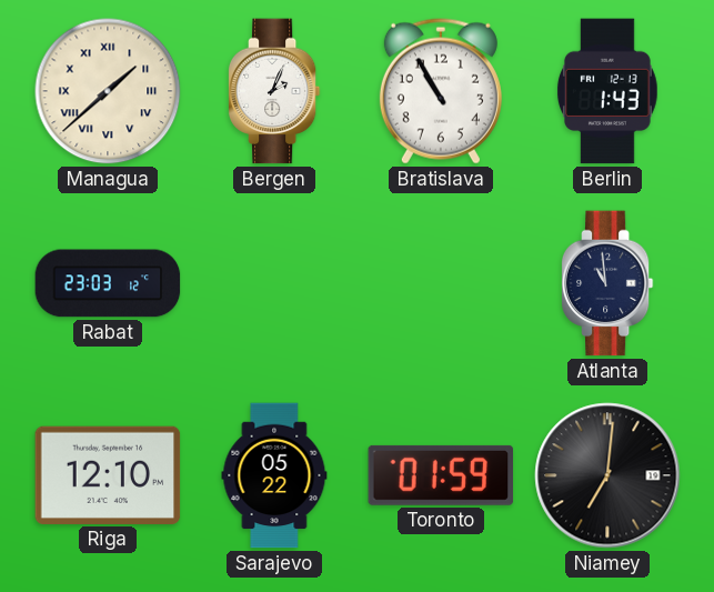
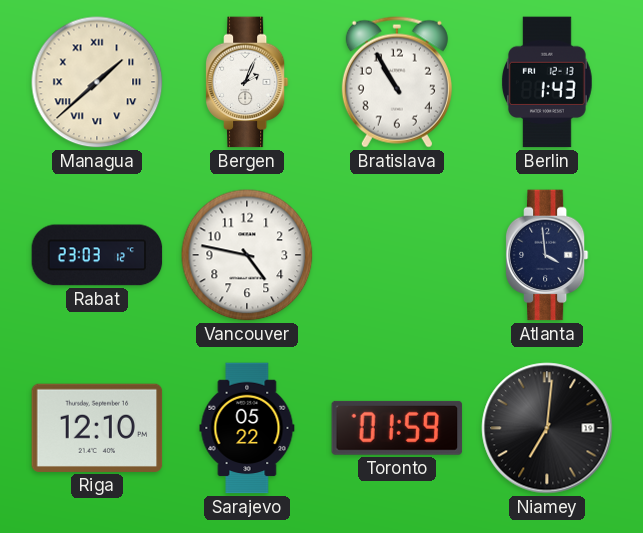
Vancouver: none -> 4:47 (247, 255)
Atlanta: 10:59 -> 3:59 (547, 255)
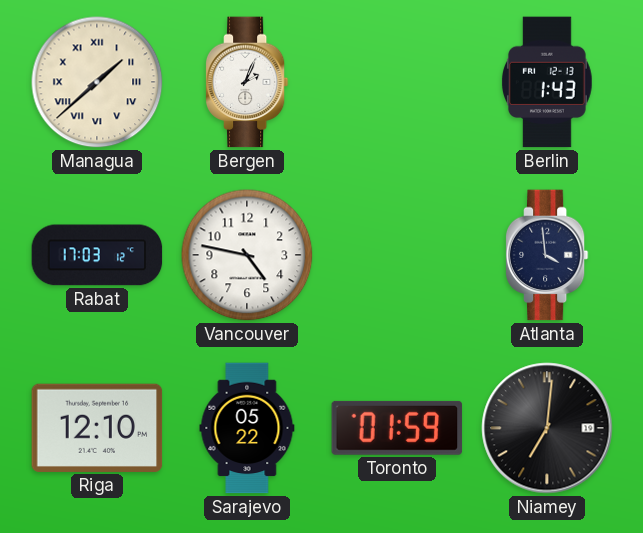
Bratislava: 10:55 -> none (397, 82)
Rabat: 23:03 -> 17:03 (97, 255)
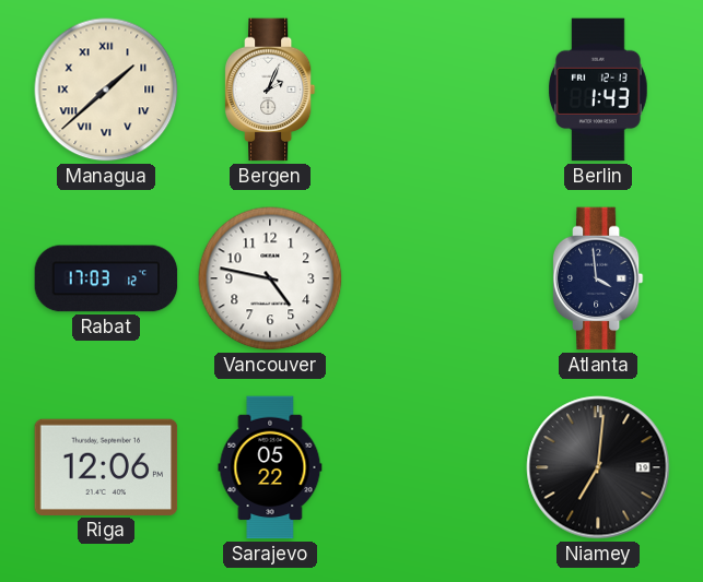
Riga: 12:10 -> 12:06 (106, 467)
Toronto: 01:59 -> none (397, 428)
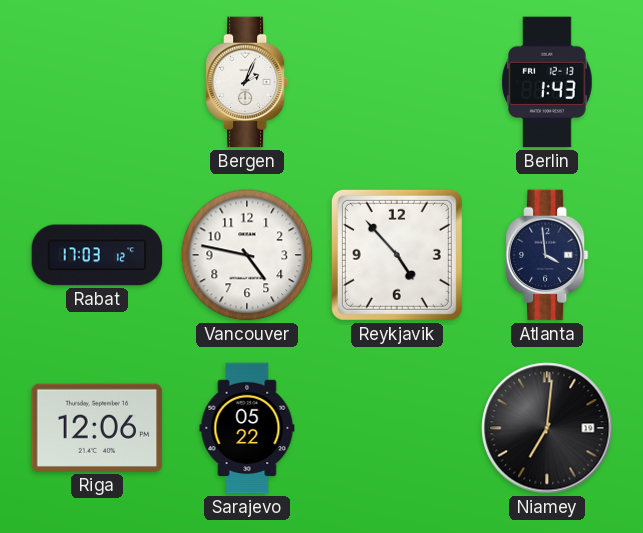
Managua: 1:38 -> none (106, 90)
Reykjavik: none -> 4:53 (397, 255)
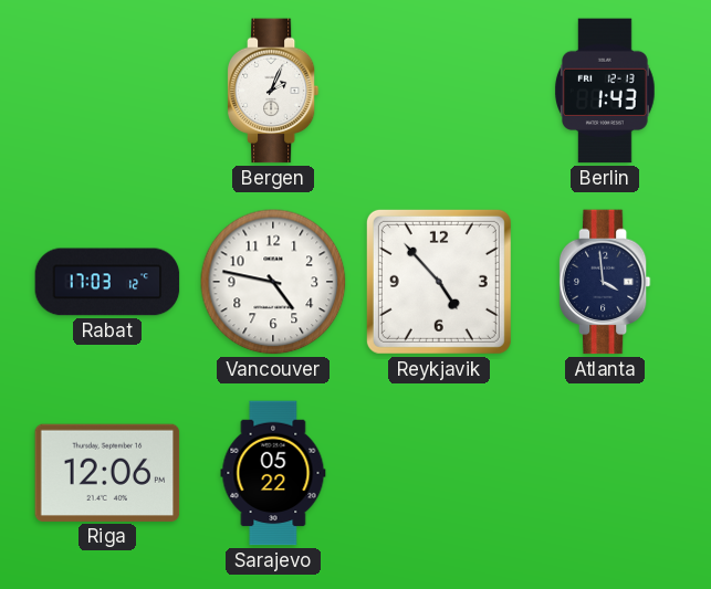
Niamey: 7:01 -> none (547, 428)
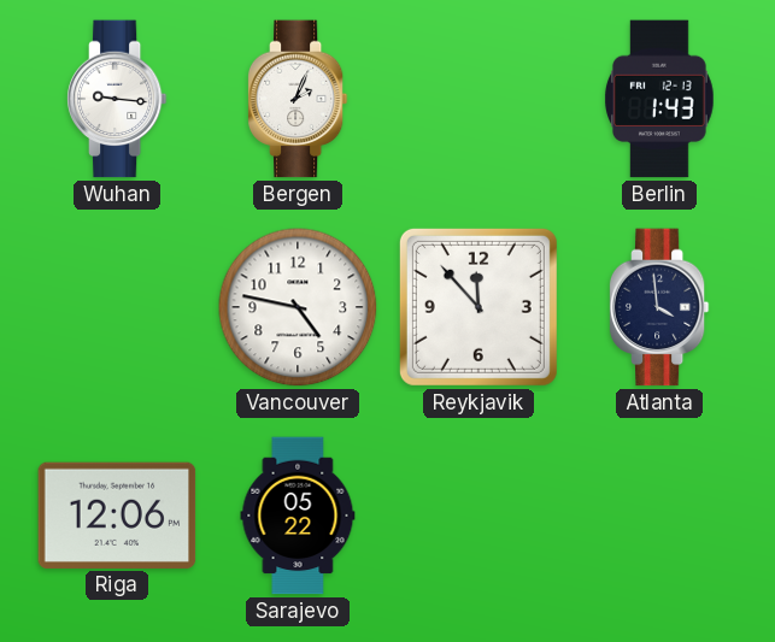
Wuhan: none -> 9:16 (117, 99)
Rabat: 17:03 -> none (107, 282)
Reykjavik: 4:53 -> 11:53 (478, 307)
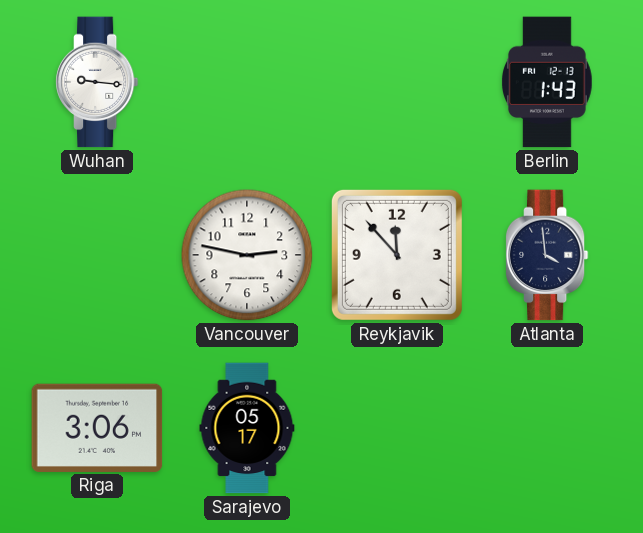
Bergen: 2:04 -> none (298, 99)
Vancouver: 4:47 -> 2:47 (247, 255)
Riga: 12:06 -> 3:06 (97, 428)
Sarajevo: 05:22 -> 05:17 (247, 428)
